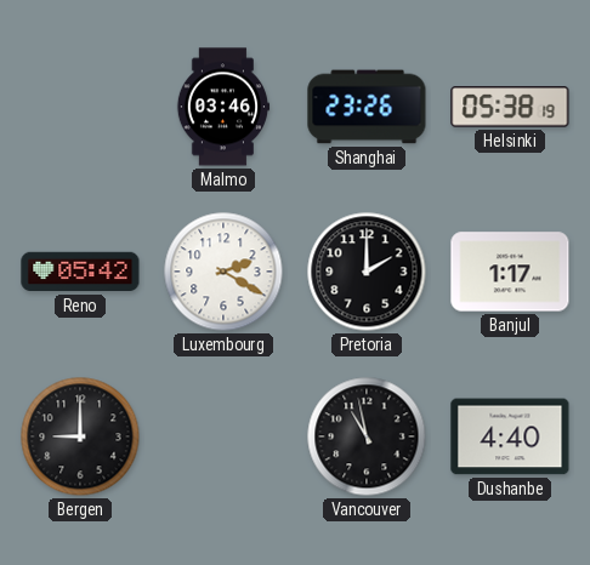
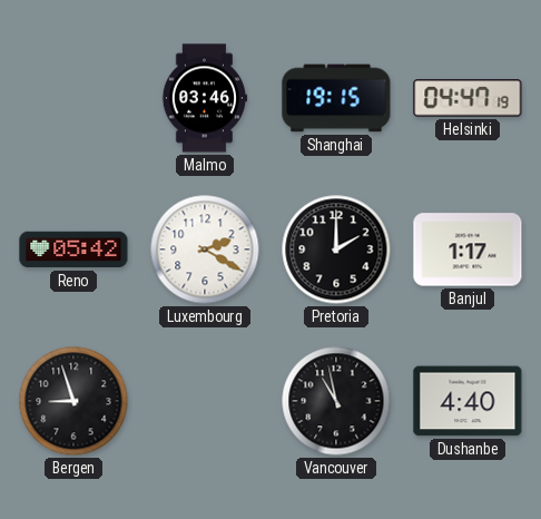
Shanghai: 23:26 -> 19:15 (336, 98)
Helsinki: 05:38 -> 04:47 (468, 98)
Bergen: 9:00 -> 8:57 (73, 401)
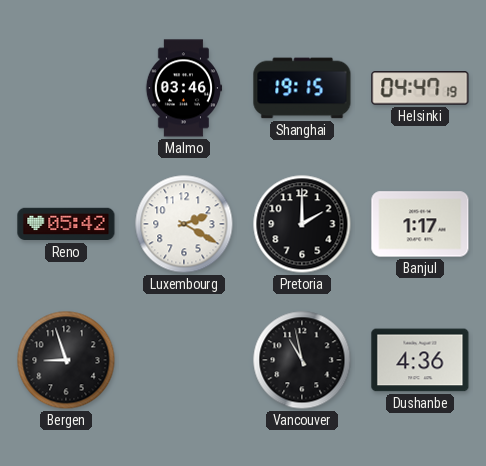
Dushanbe: 4:40 -> 4:36 (420, 360)
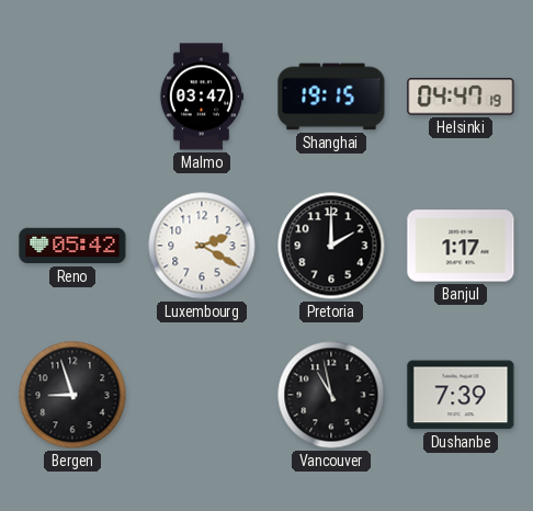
Malmo: 03:46 -> 03:47 (202, 96)
Dushanbe: 4:36 -> 7:39 (461, 395)
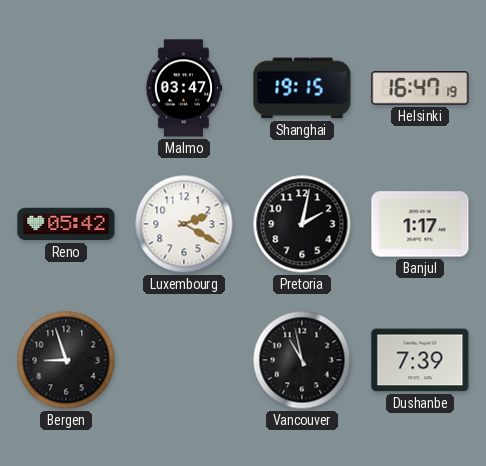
Helsinki: 04:47 -> 16:47 (420, 88)
Pretoria: 2:00 -> 2:02 (302, 224)
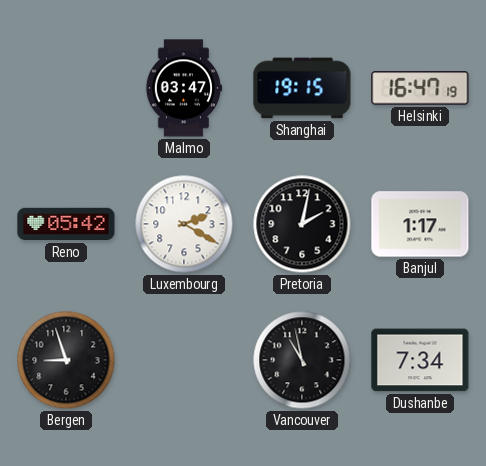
Dushanbe: 7:39 -> 7:34 (420, 360)
